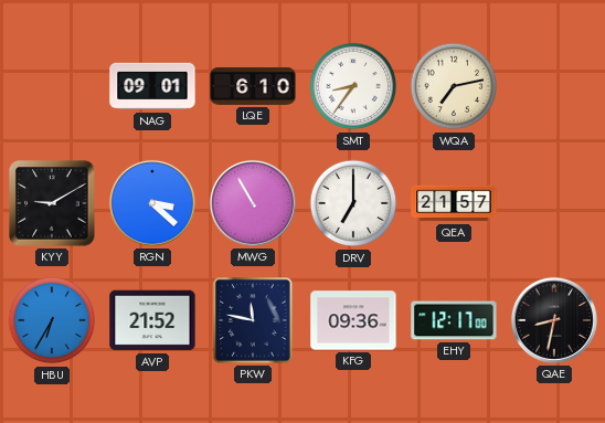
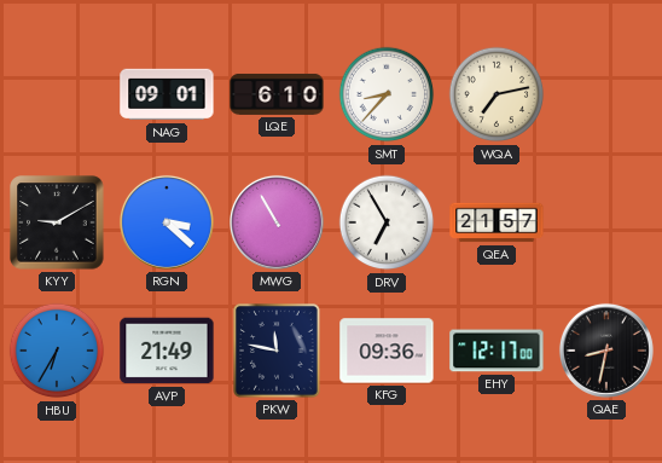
SMT: 8:36 -> 8:37 (387, 94)
DRV: 7:00 -> 6:55 (387, 222)
AVP: 21:52 -> 21:49 (167, 351)
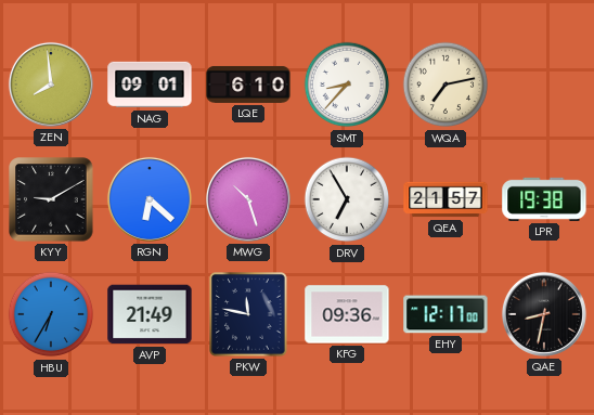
ZEN: none -> 7:59 (51, 85)
RGN: 3:22 -> 6:22 (150, 199)
MWG: 10:55 -> 10:27 (248, 199)
LPR: none -> 19:38 (544, 199)
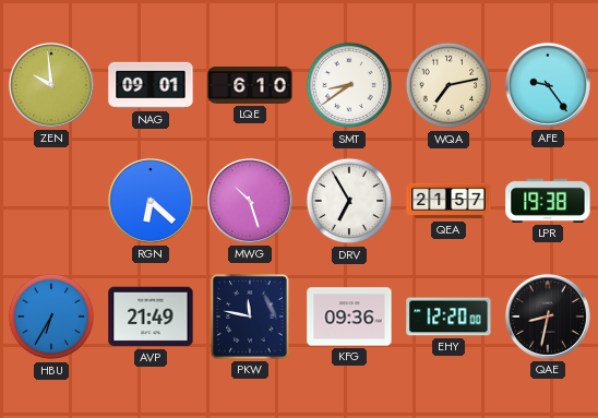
ZEN: 7:59 -> 9:59 (51, 85)
SMT: 8:37 -> 8:39 (349, 85)
AFE: none -> 9:24 (548, 85)
KYY: 9:10 -> none (51, 199)
EHY: 12:17 -> 12:20 (448, 317)
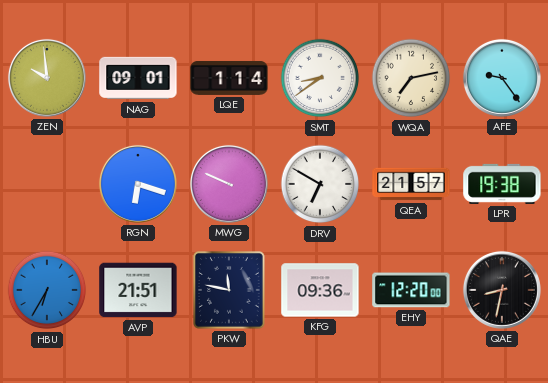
LQE: 6:10 -> 1:14 (229, 78)
RGN: 6:22 -> 6:18 (138, 184)
MWG: 10:27 -> 9:49 (229, 184)
DRV: 6:55 -> 6:50 (320, 184)
AVP: 21:49 -> 21:51 (138, 290)
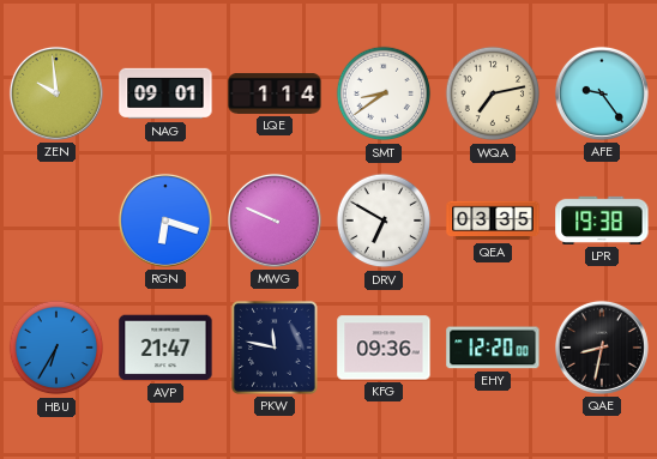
QEA: 21:57 -> 03:35 (493, 221)
AVP: 21:51 -> 21:47 (165, 348)
